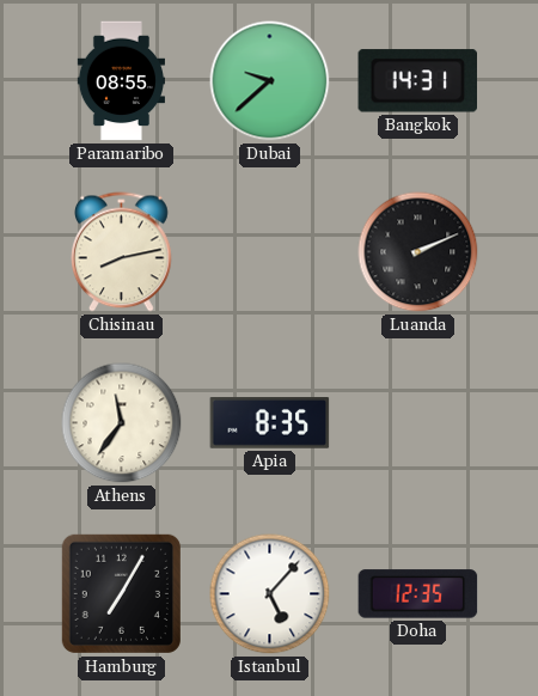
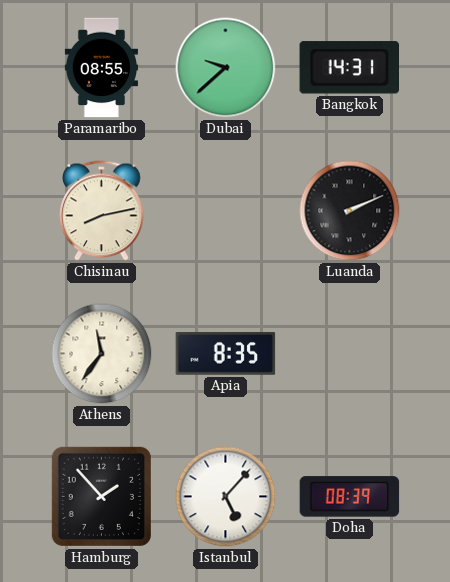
Hamburg: 7:05 -> 1:53 (101, 496)
Doha: 12:35 -> 08:39 (350, 497)
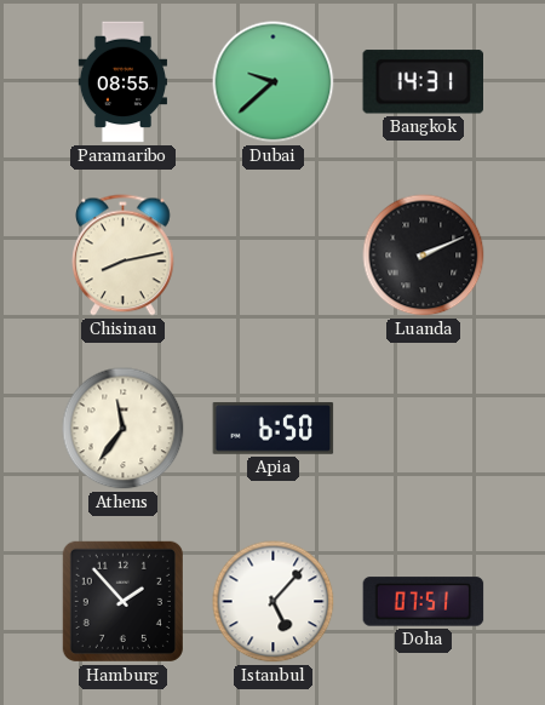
Apia: 8:35 -> 6:50 (274, 429)
Doha: 08:39 -> 07:51 (424, 602)
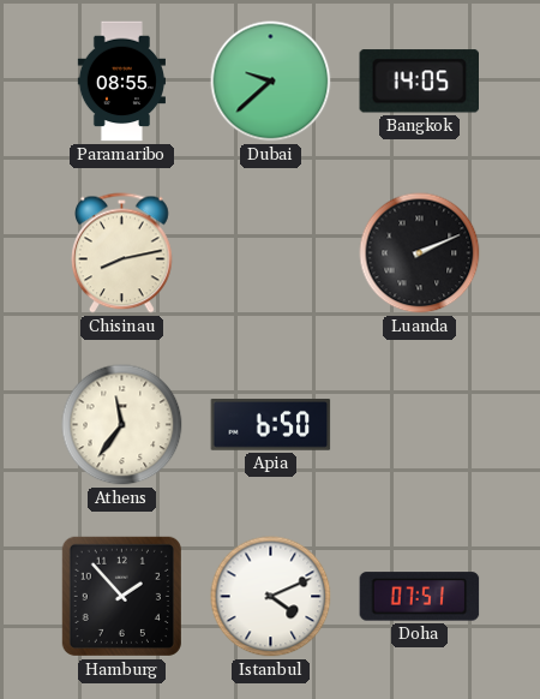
Bangkok: 14:31 -> 14:05 (419, 82)
Istanbul: 5:07 -> 4:11 (271, 597)
